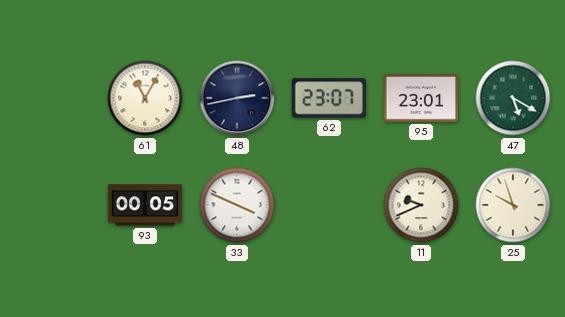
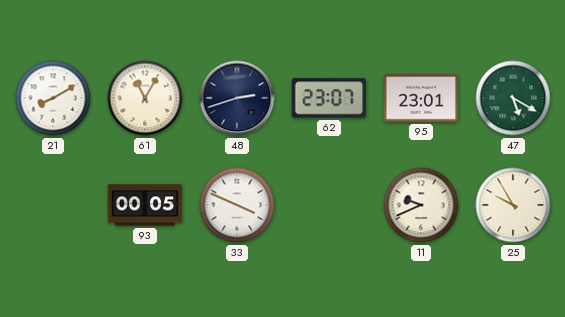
21: none -> 8:10 (53, 98)
48: 2:43 -> 2:42 (237, 98)
25: 9:57 -> 9:55 (513, 205)
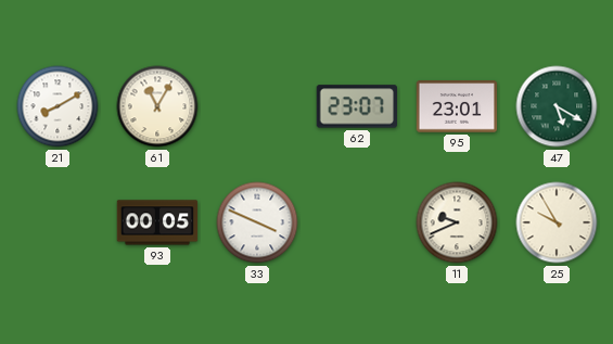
48: 2:42 -> none (237, 98)
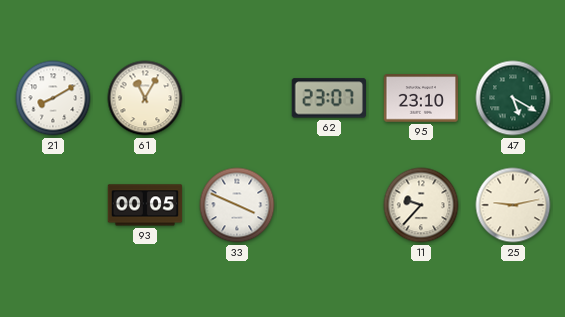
95: 23:01 -> 23:10 (421, 98)
11: 9:41 -> 9:37 (421, 205)
25: 9:55 -> 9:13 (513, 205)
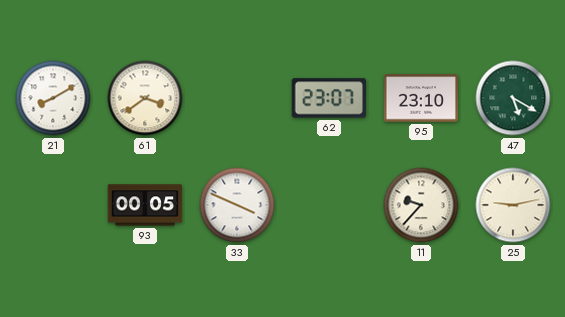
61: 11:05 -> 3:39 (145, 98)
